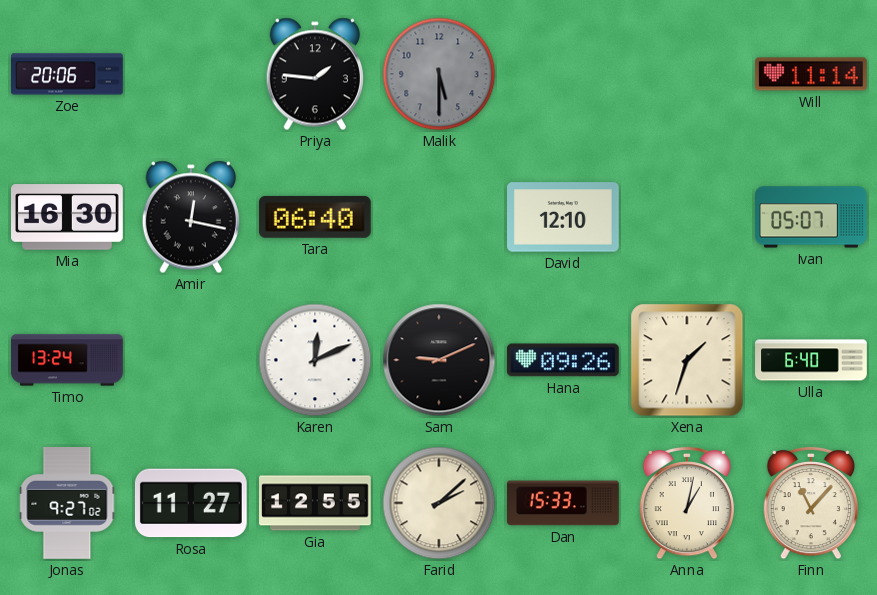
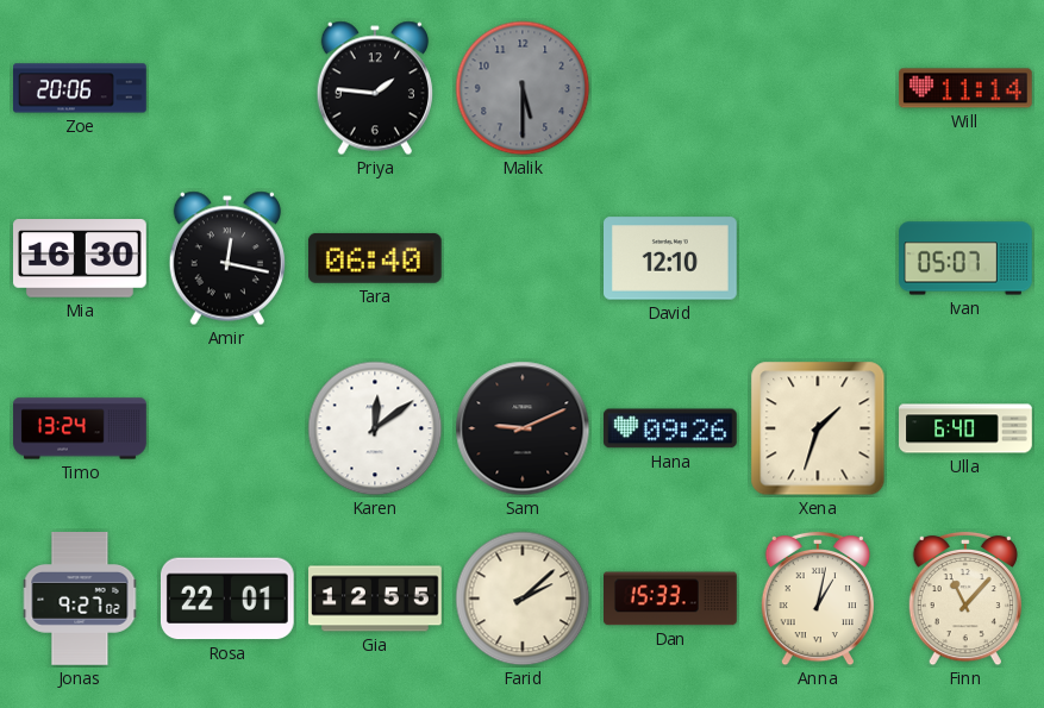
Karen: 12:11 -> 12:09 (375, 428)
Rosa: 11:27 -> 22:01 (227, 599)
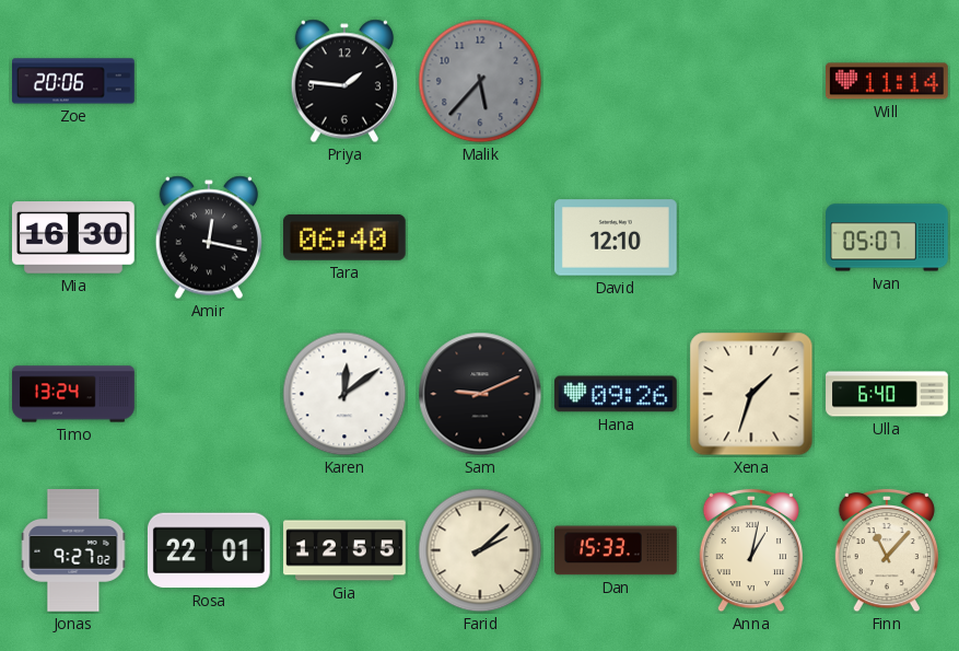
Malik: 5:30 -> 5:37 (480, 81)
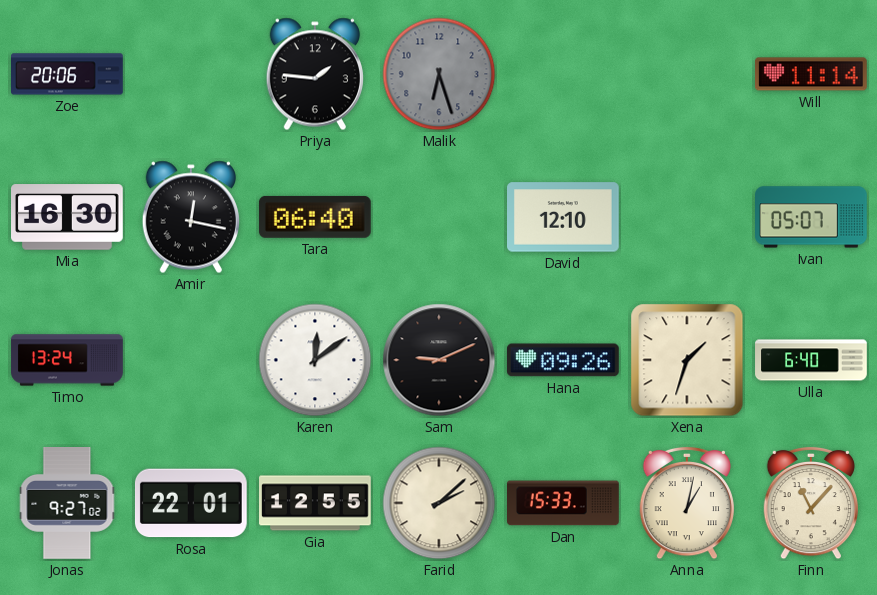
Malik: 5:37 -> 6:27 (439, 74)
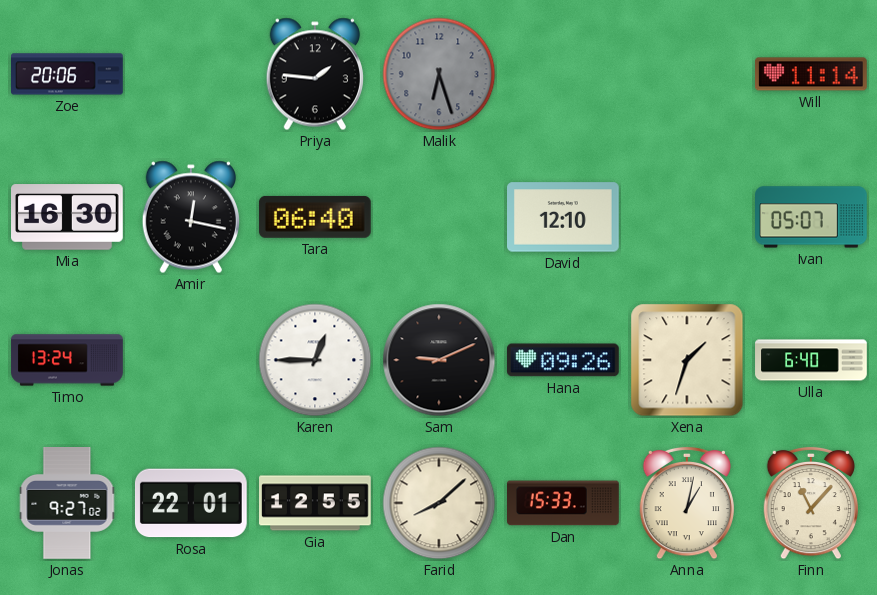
Karen: 12:09 -> 12:45 (315, 360)
Farid: 2:08 -> 8:08 (439, 503)
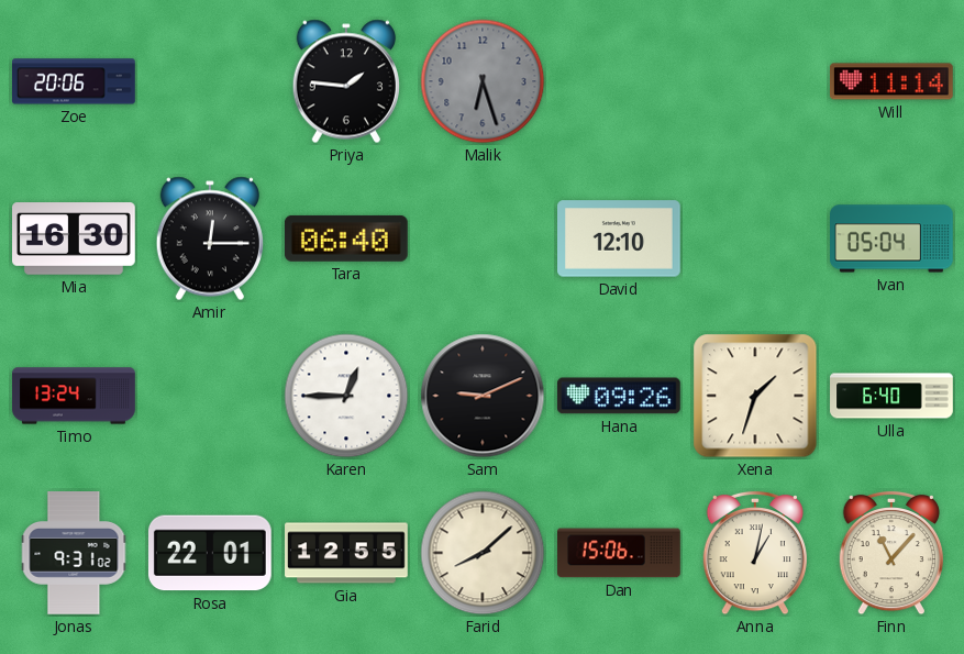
Amir: 12:17 -> 12:15 (210, 239)
Ivan: 05:07 -> 05:04 (893, 239)
Jonas: 9:27 -> 9:31 (74, 553)
Dan: 15:33 -> 15:06 (620, 553)
